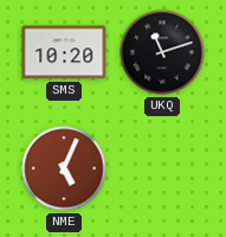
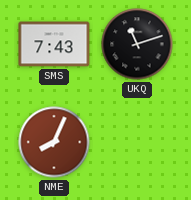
SMS: 10:20 -> 7:43 (54, 44)
NME: 5:04 -> 8:04 (54, 142)
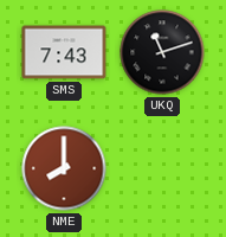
NME: 8:04 -> 8:00 (64, 168)
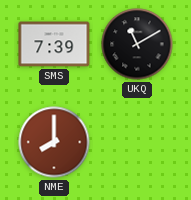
SMS: 7:43 -> 7:39 (54, 44)
UKQ: 11:12 -> 11:10 (137, 44)
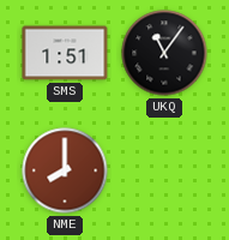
SMS: 7:39 -> 1:51 (65, 53)
UKQ: 11:10 -> 11:06 (164, 53)
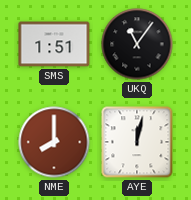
AYE: none -> 12:02 (137, 142)
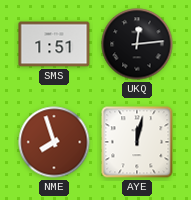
UKQ: 11:06 -> 12:14 (137, 44)
NME: 8:00 -> 7:57 (54, 142)
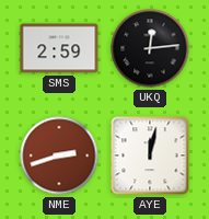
SMS: 1:51 -> 2:59 (59, 48)
NME: 7:57 -> 2:42 (59, 155)
